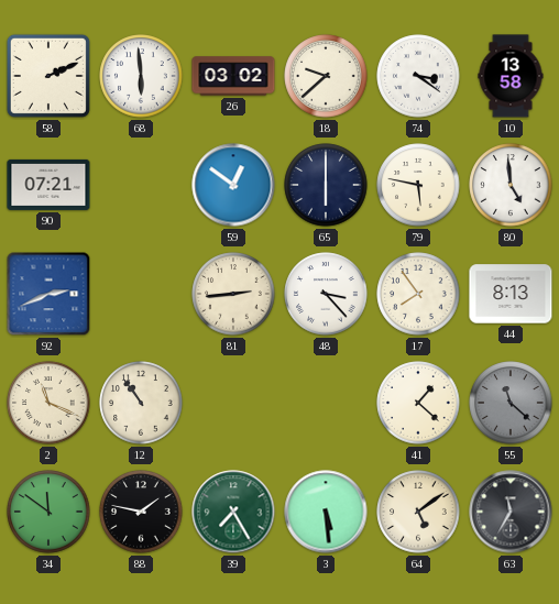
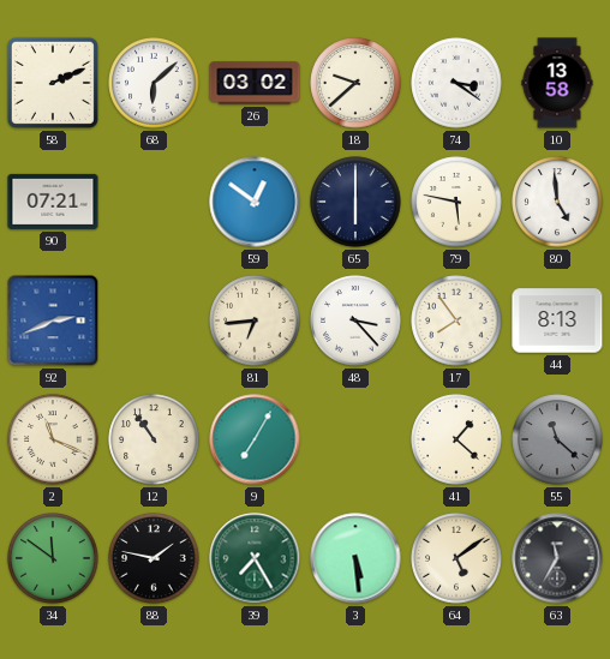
68: 5:59 -> 6:08 (154, 83)
81: 2:44 -> 6:44 (255, 320)
9: none -> 7:05 (255, 439)
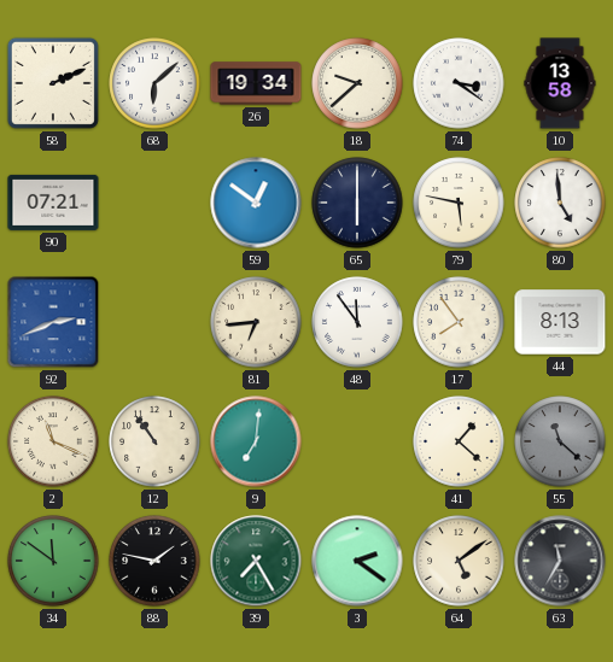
26: 03:02 -> 19:34 (256, 83)
48: 3:23 -> 11:54 (357, 322)
9: 7:05 -> 7:01 (256, 441)
3: 5:29 -> 2:21 (357, 561)
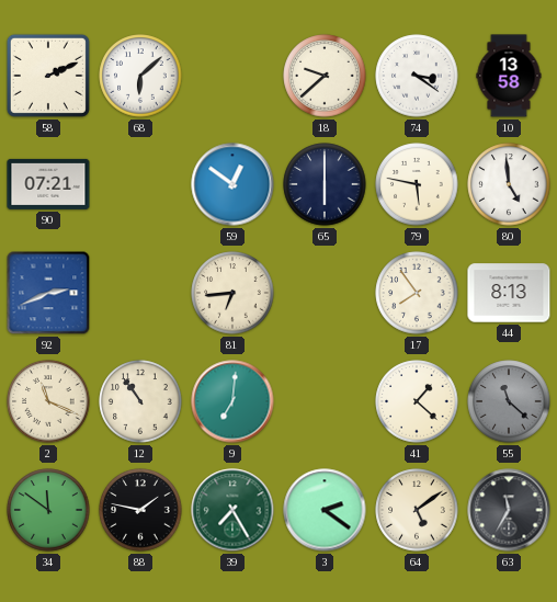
26: 19:34 -> none (256, 83)
48: 11:54 -> none (357, 322)
